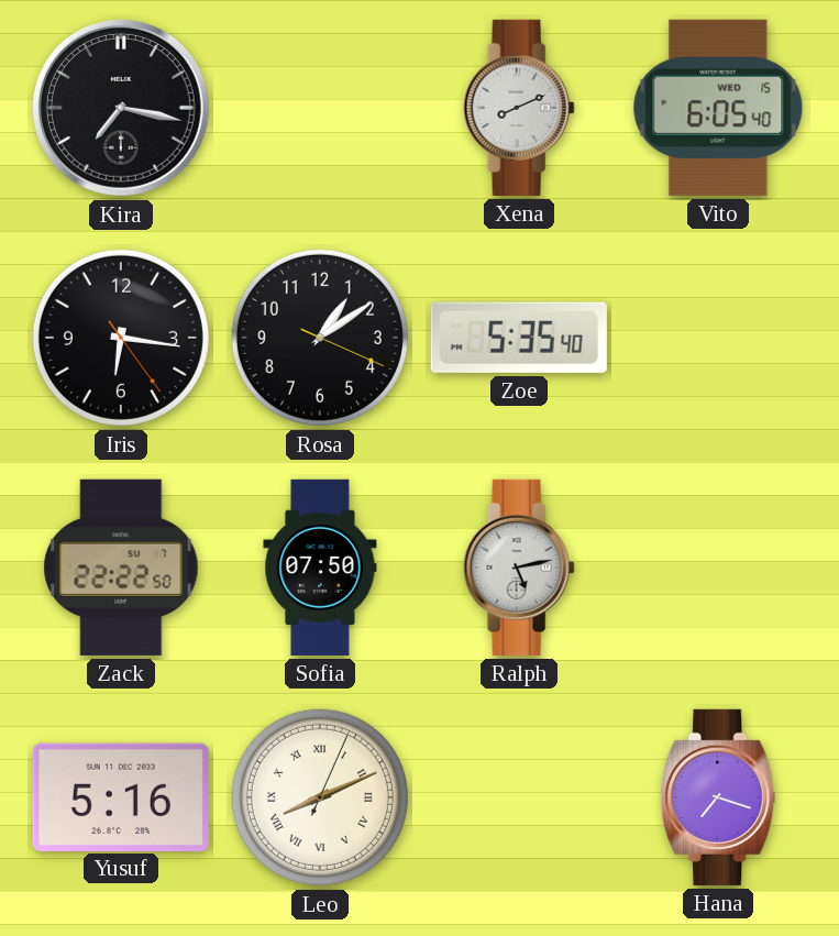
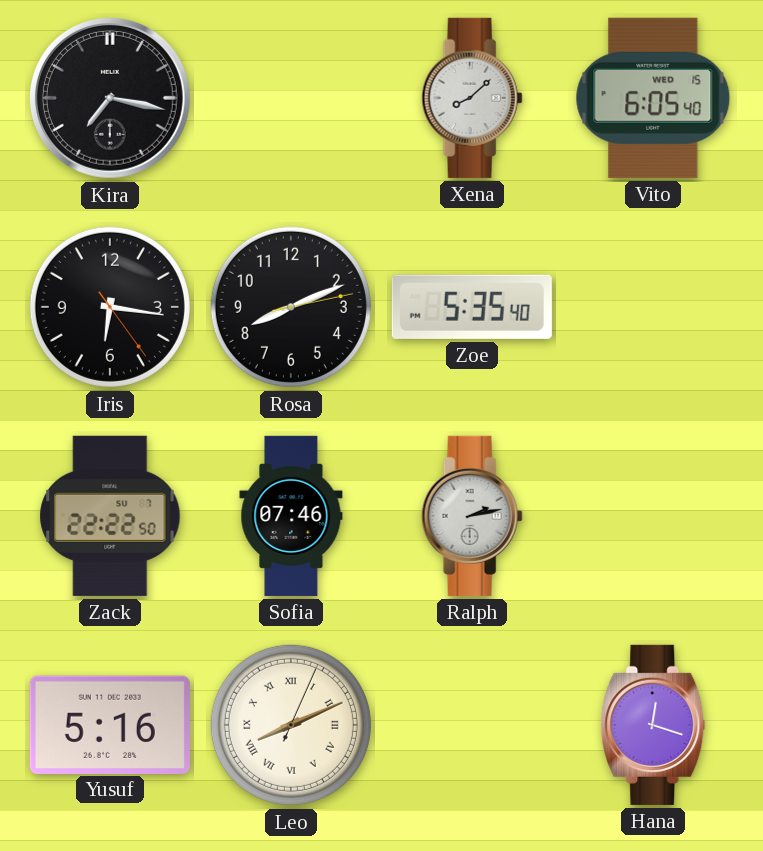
Xena: 8:11 -> 8:08 (472, 98)
Rosa: 1:09 -> 8:11 (291, 307)
Sofia: 07:50 -> 07:46 (291, 516)
Ralph: 5:13 -> 2:13 (472, 516)
Hana: 7:18 -> 12:18 (653, 725)
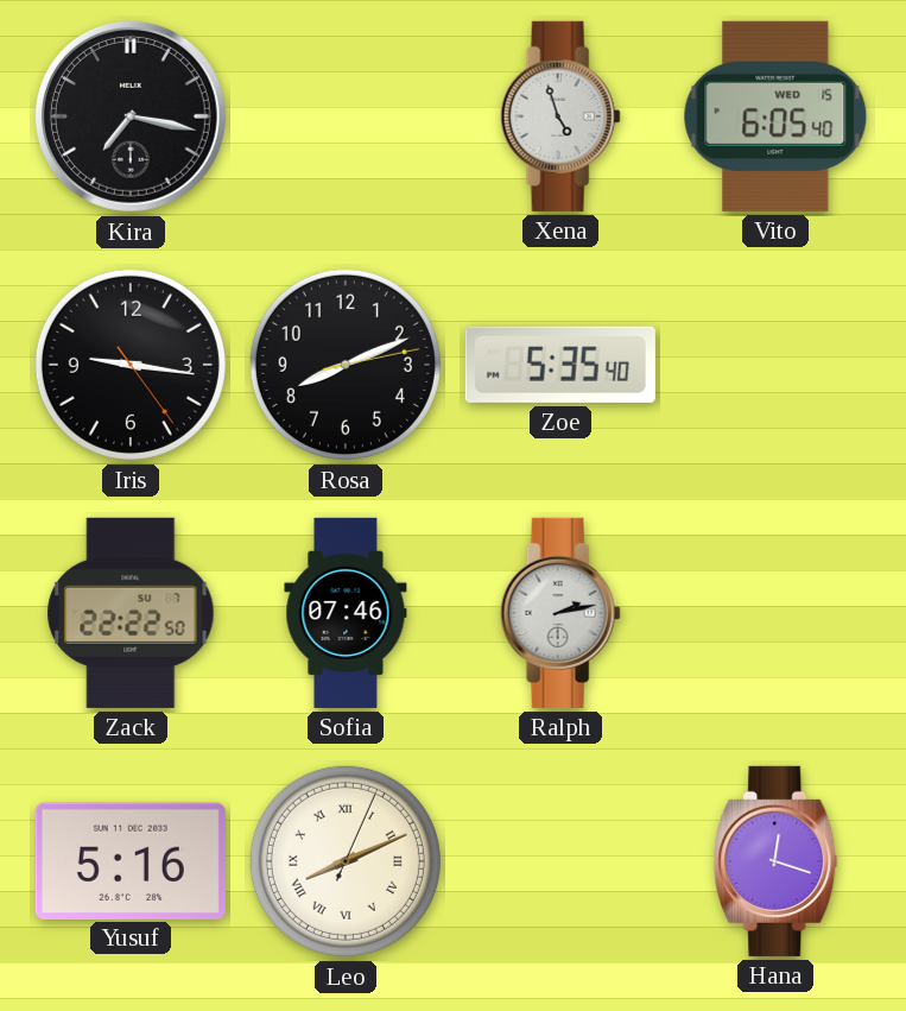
Xena: 8:08 -> 4:57 (560, 116)
Iris: 6:16 -> 9:16 (131, 365)
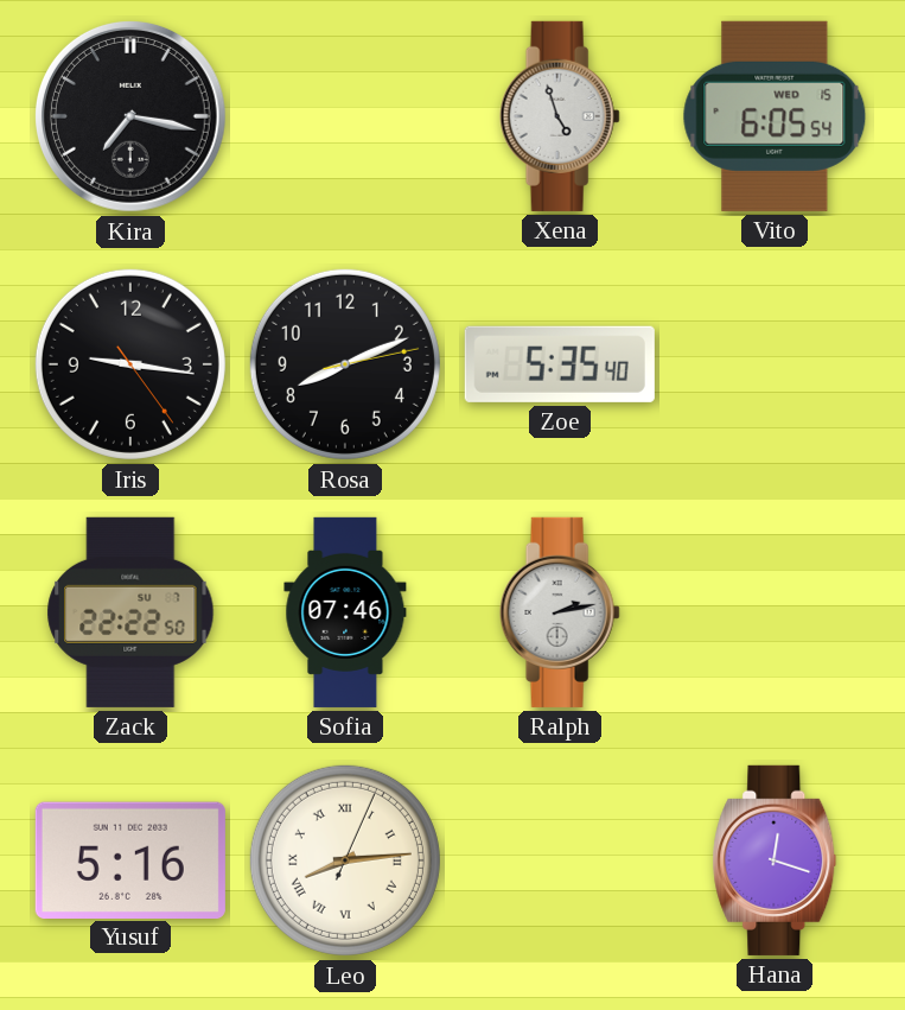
Vito: 6:05:40 -> 6:05:54 (775, 116)
Leo: 8:11 -> 8:14 (345, 860)
